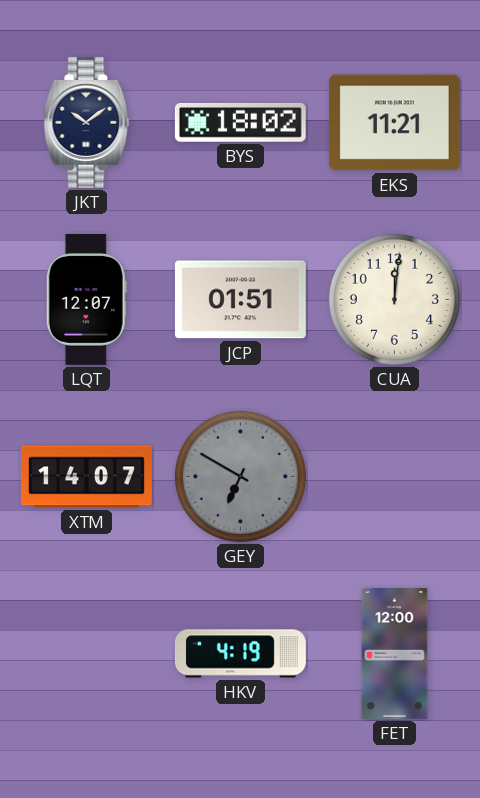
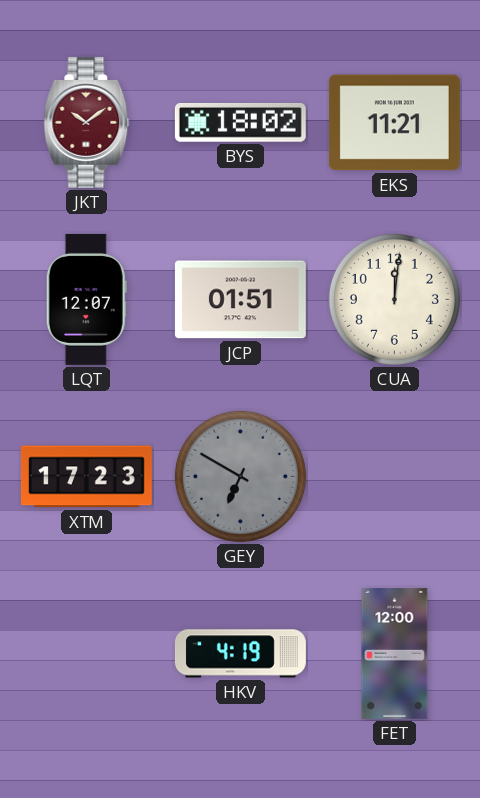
JKT dial: navy -> burgundy (87, 122)
XTM: 14:07 -> 17:23 (86, 477)
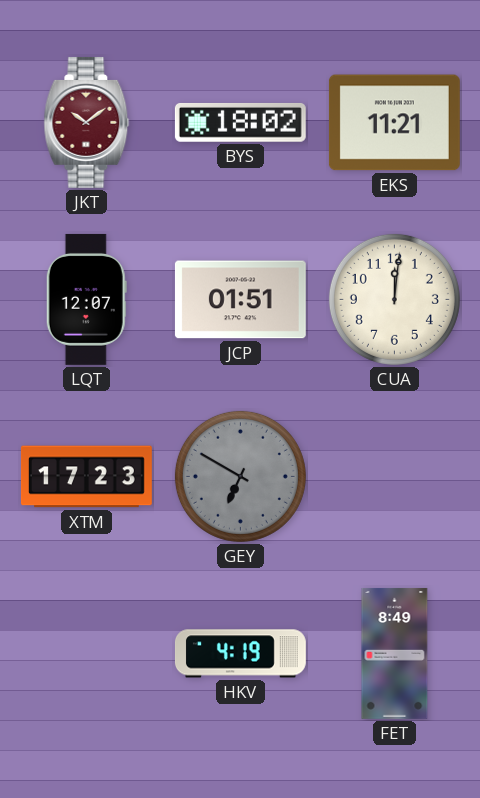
FET: 12:00 -> 8:49 (395, 653)
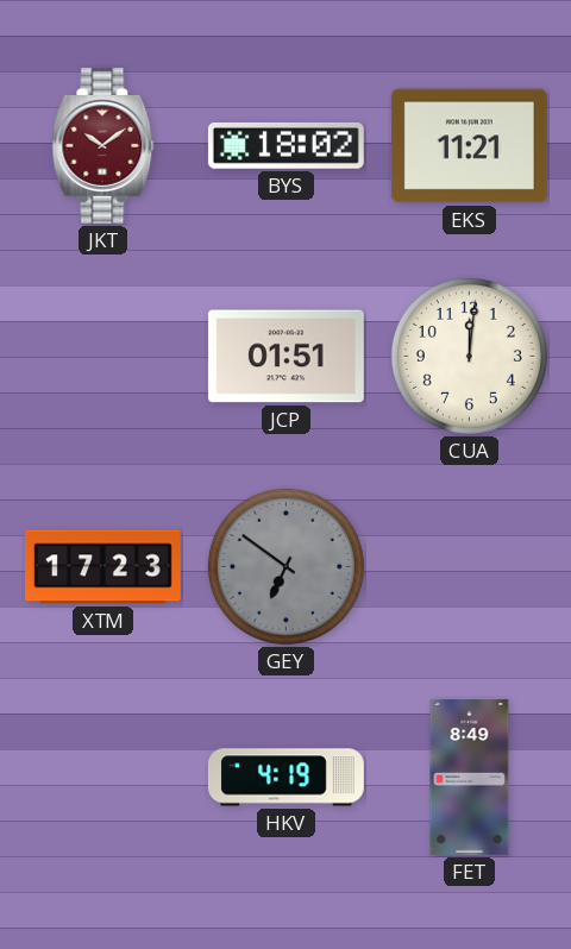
LQT: 12:07 -> none (86, 299)
GEY: 6:50 -> 6:51 (285, 566)
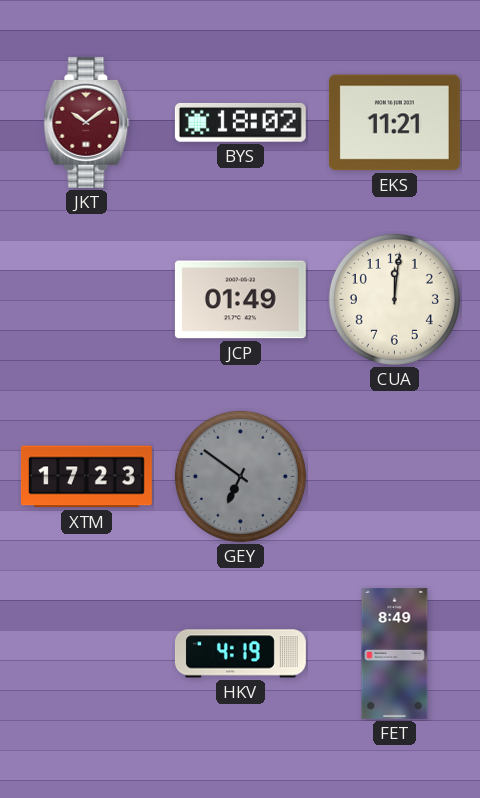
JCP: 01:51 -> 01:49 (240, 300)
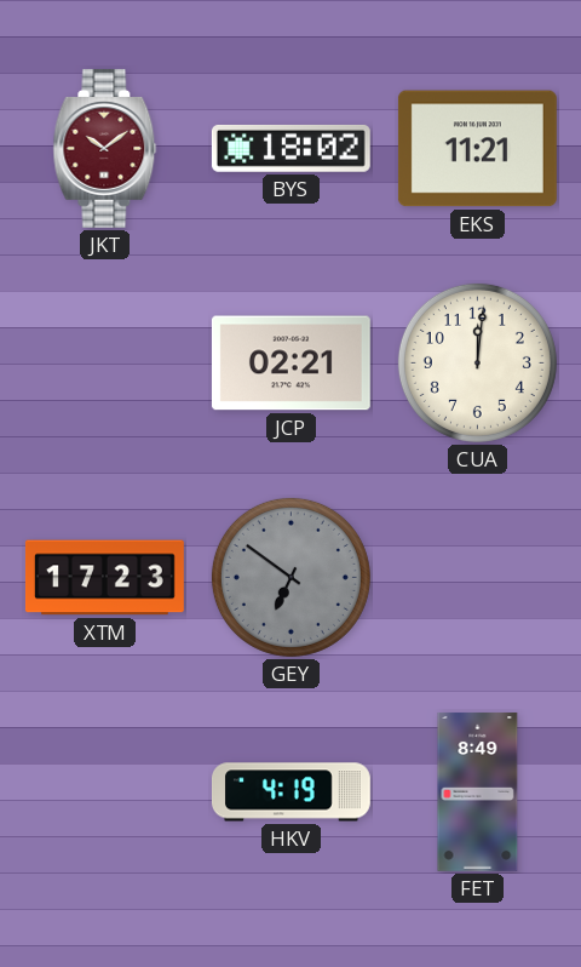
JCP: 01:49 -> 02:21 (290, 364)
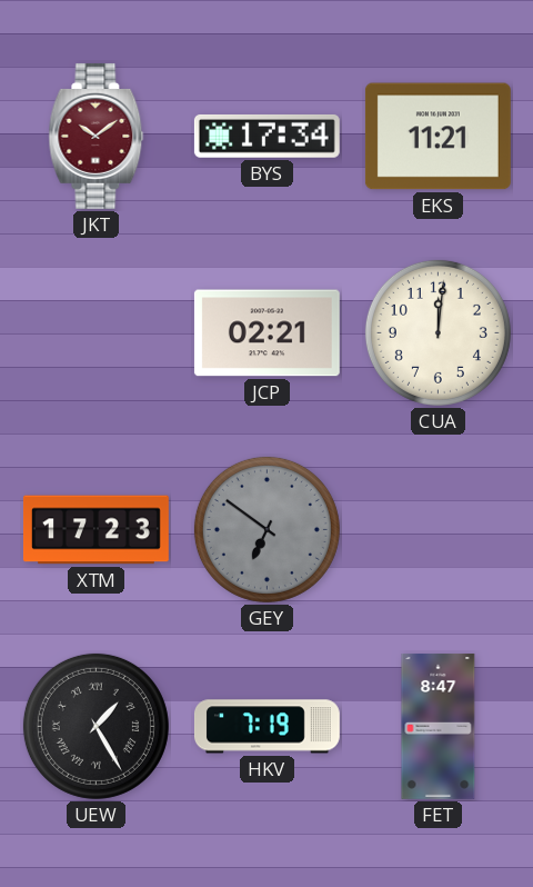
BYS: 18:02 -> 17:34 (266, 136)
UEW: none -> 1:25 (95, 726)
HKV: 4:19 -> 7:19 (266, 727)
FET: 8:49 -> 8:47 (439, 726)
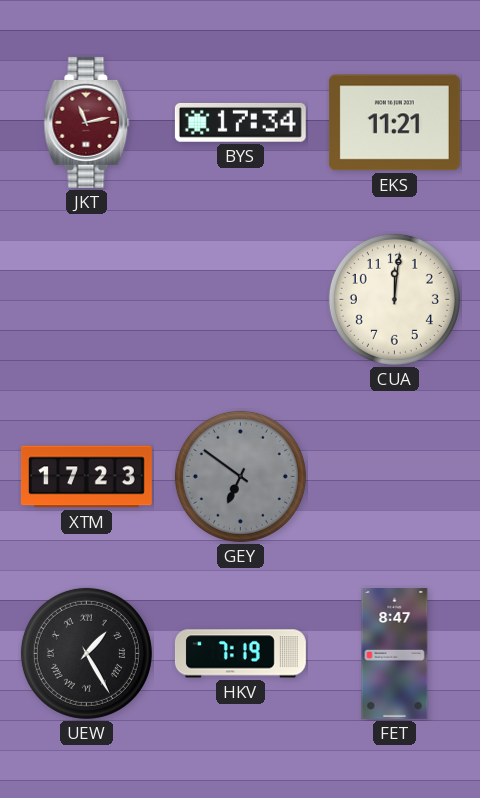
JKT: 10:09 -> 11:13 (87, 122)
JCP: 02:21 -> none (266, 333)
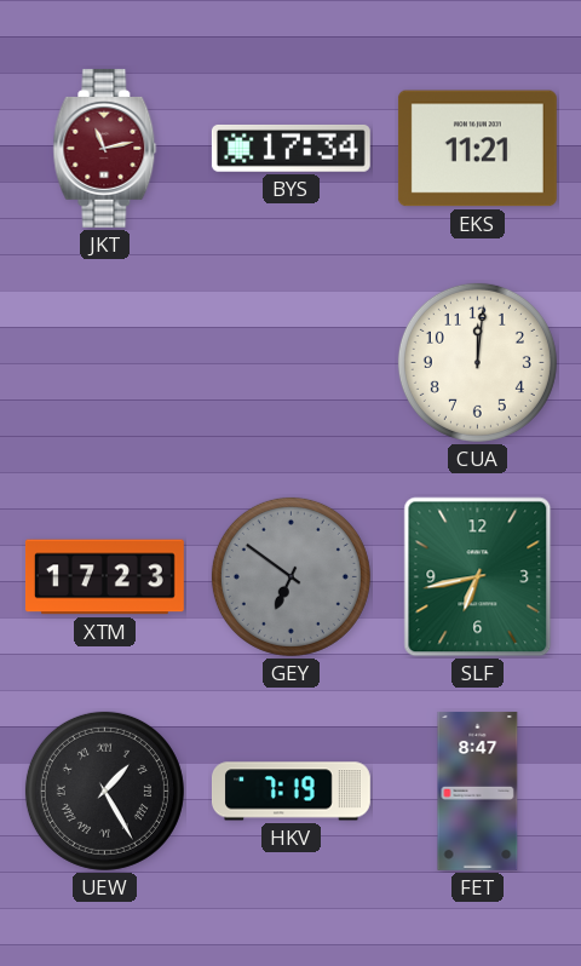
SLF: none -> 6:43 (478, 577)
